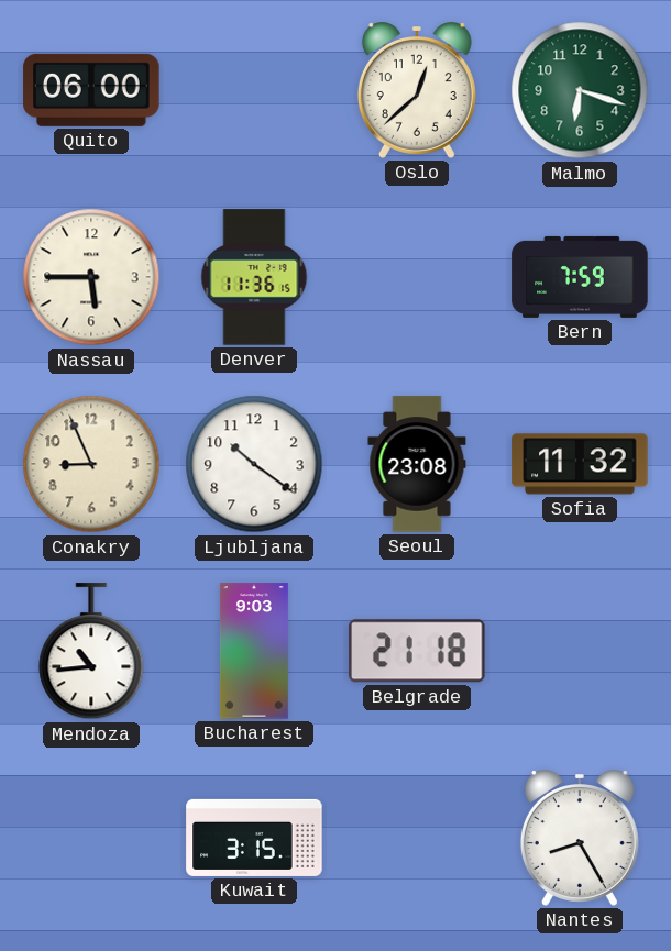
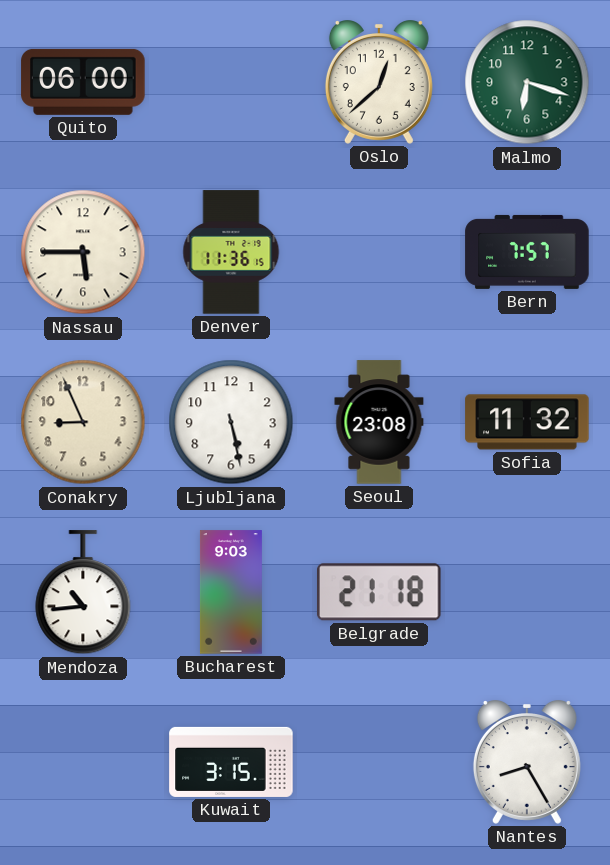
Bern: 7:59 -> 7:57 (527, 252)
Ljubljana: 10:21 -> 5:28 (231, 422)
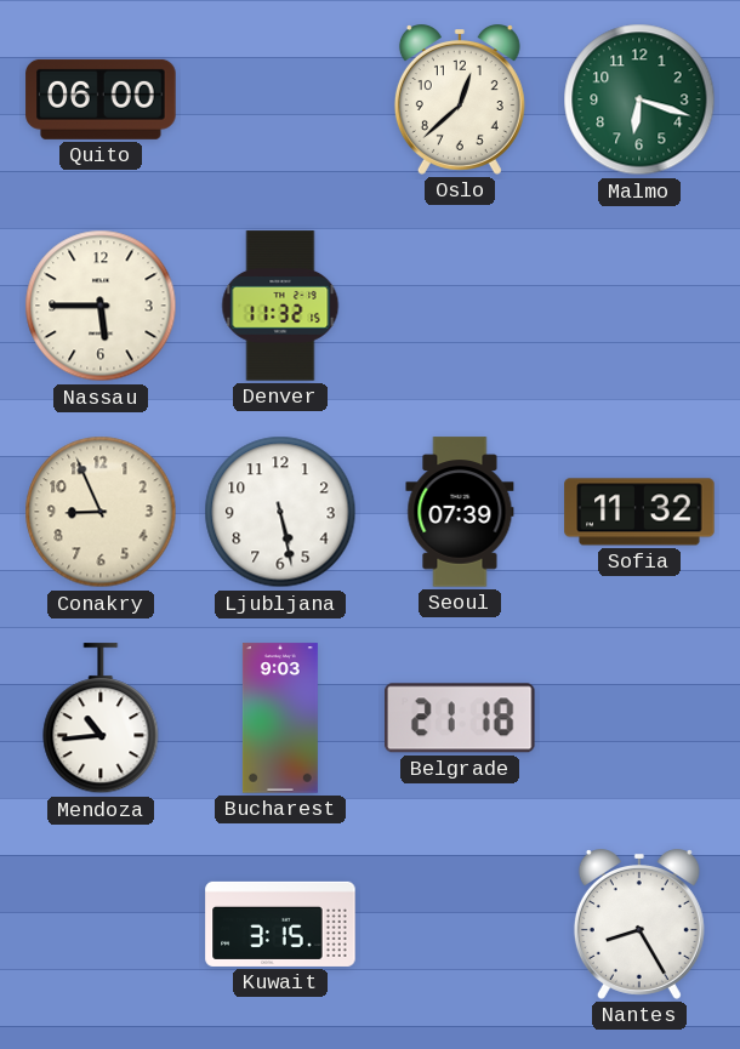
Denver: 11:36 -> 11:32 (280, 306)
Bern: 7:57 -> none (527, 252)
Seoul: 23:08 -> 07:39 (460, 512)
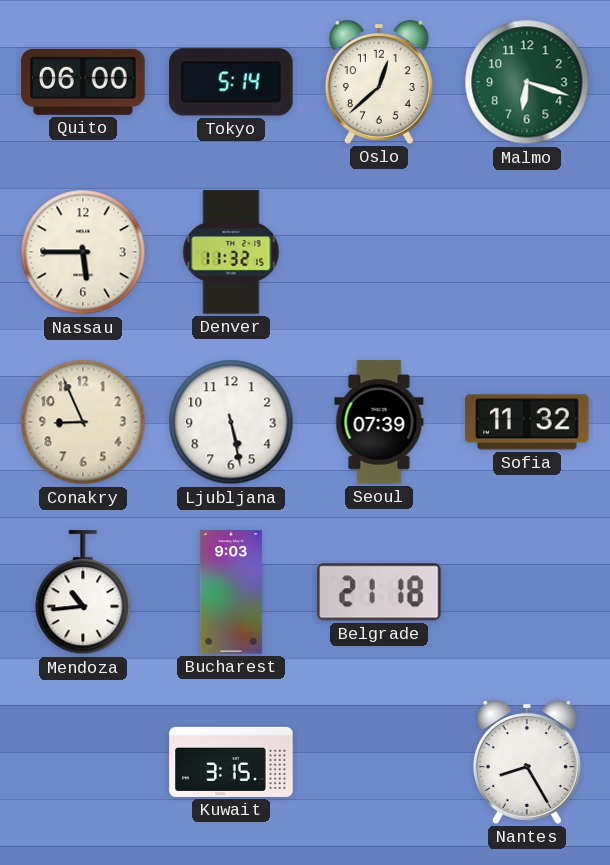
Tokyo: none -> 5:14 (231, 82)
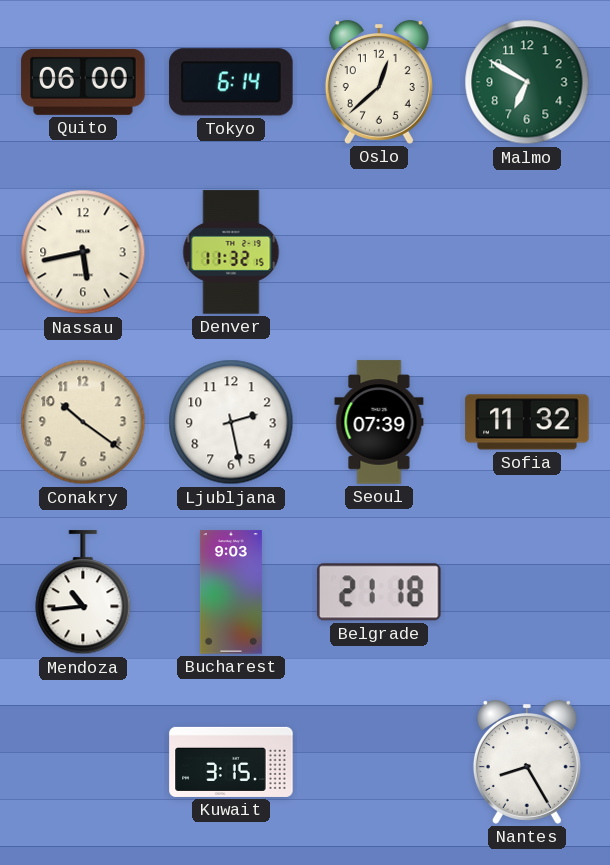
Tokyo: 5:14 -> 6:14 (231, 82)
Malmo: 6:18 -> 6:50 (527, 82)
Nassau: 5:45 -> 5:43 (83, 252)
Conakry: 8:56 -> 10:21 (83, 422)
Ljubljana: 5:28 -> 2:28 (231, 422)
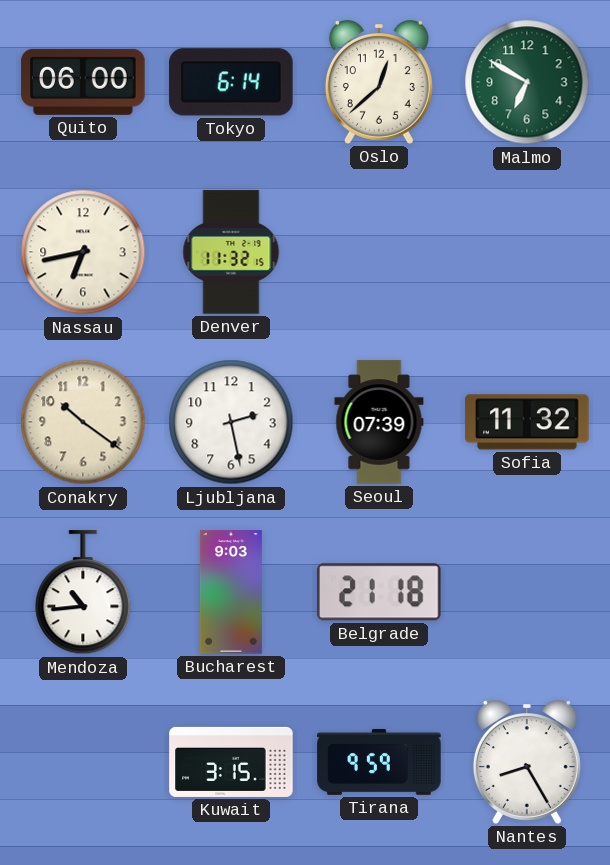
Nassau: 5:43 -> 6:43 (83, 252)
Tirana: none -> 9:59 (379, 763)
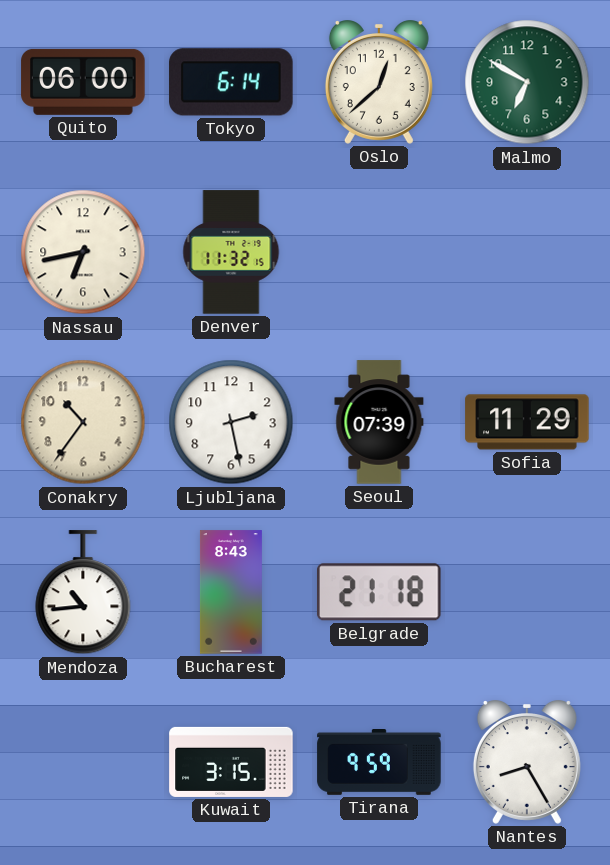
Conakry: 10:21 -> 10:36 (83, 422)
Sofia: 11:32 -> 11:29 (527, 422)
Bucharest: 9:03 -> 8:43 (231, 592)
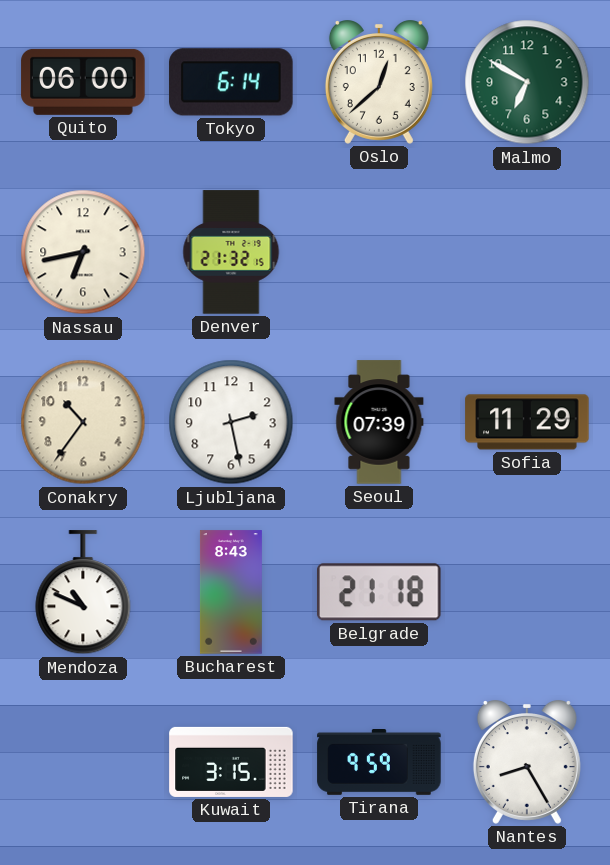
Denver: 11:32 -> 21:32 (231, 252)
Mendoza: 10:44 -> 10:49 (83, 593)
